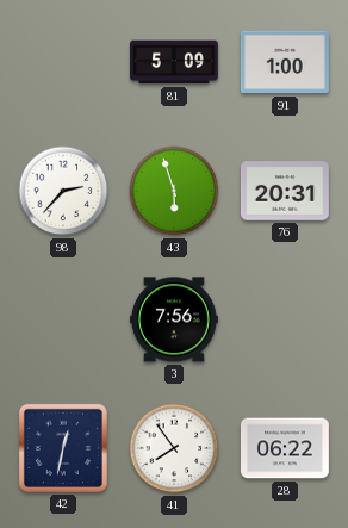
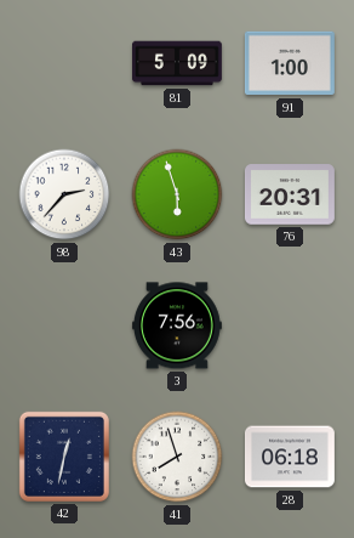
41: 7:54 -> 7:57 (177, 457)
28: 06:22 -> 06:18 (290, 457)
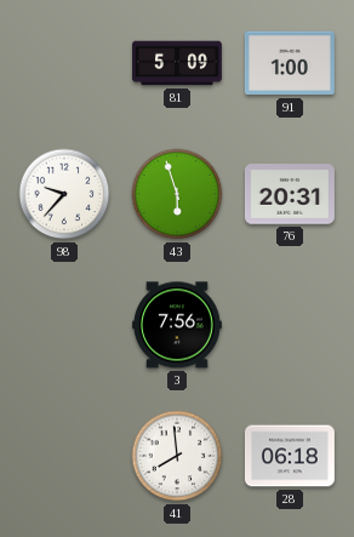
98: 2:37 -> 9:37 (64, 194)
42: 12:32 -> none (64, 457)
41: 7:57 -> 7:59 (177, 456)
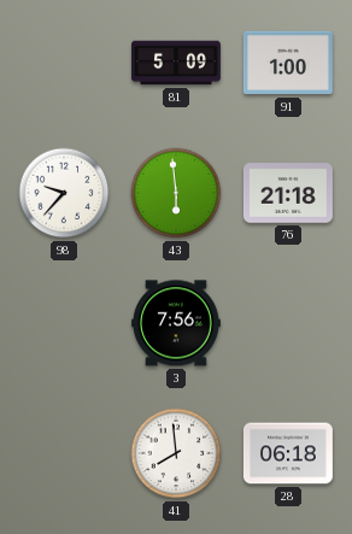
43: 5:57 -> 5:59 (176, 193)
76: 20:31 -> 21:18 (288, 193)
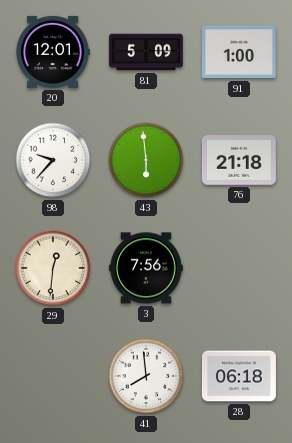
20: none -> 12:01 (53, 52)
29: none -> 12:31 (53, 268)
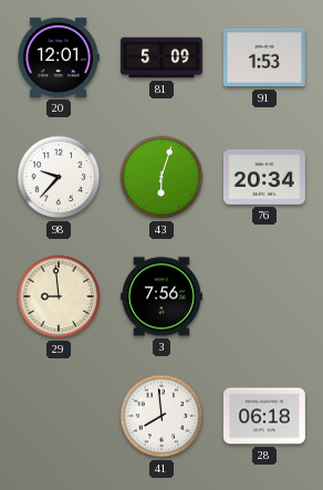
91: 1:00 -> 1:53 (264, 58)
43: 5:59 -> 6:03 (161, 177)
76: 21:18 -> 20:34 (264, 177)
29: 12:31 -> 8:59 (59, 296)
